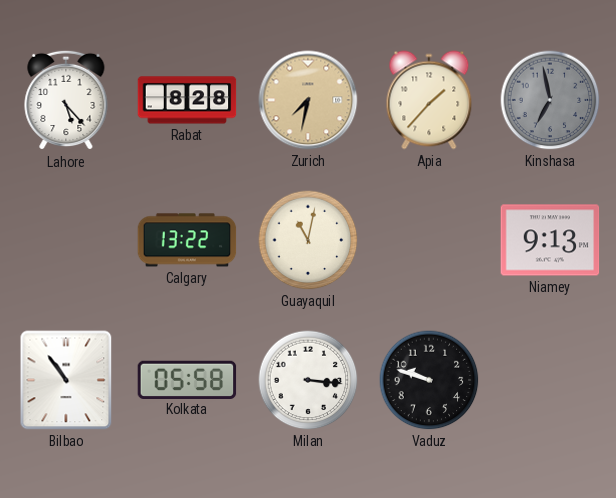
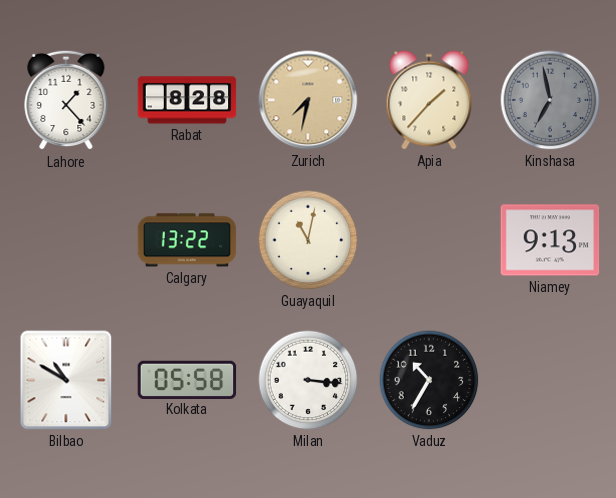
Lahore: 5:23 -> 1:23 (66, 100)
Bilbao: 10:54 -> 10:50 (66, 380)
Vaduz: 9:48 -> 10:35 (429, 380)
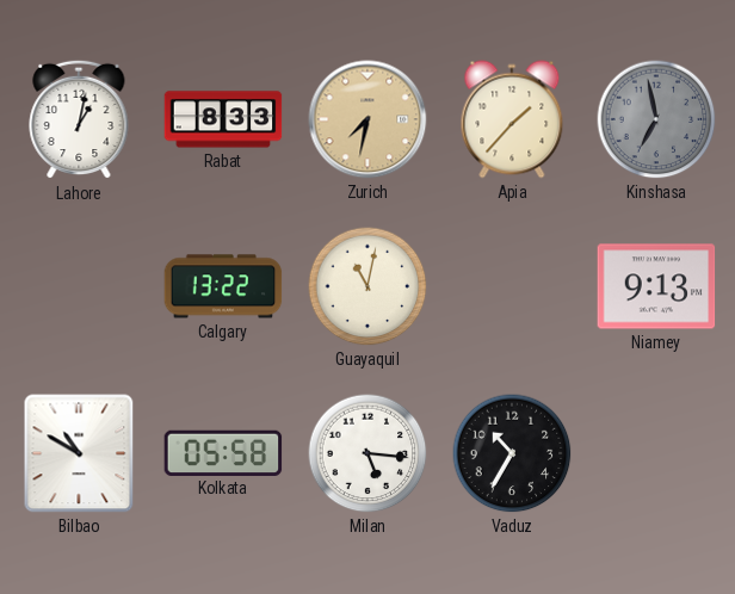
Lahore: 1:23 -> 1:02 (79, 119)
Rabat: 8:28 -> 8:33 (223, 119)
Milan: 3:16 -> 5:16 (367, 453)
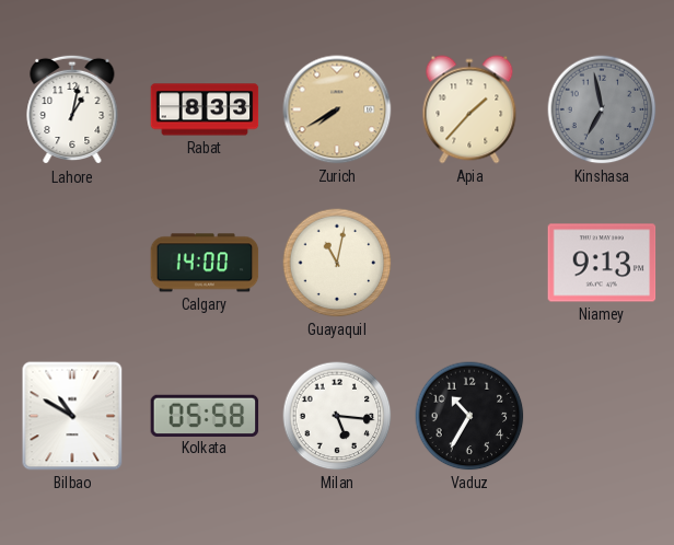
Zurich: 7:32 -> 7:40 (337, 109)
Calgary: 13:22 -> 14:00 (205, 263)
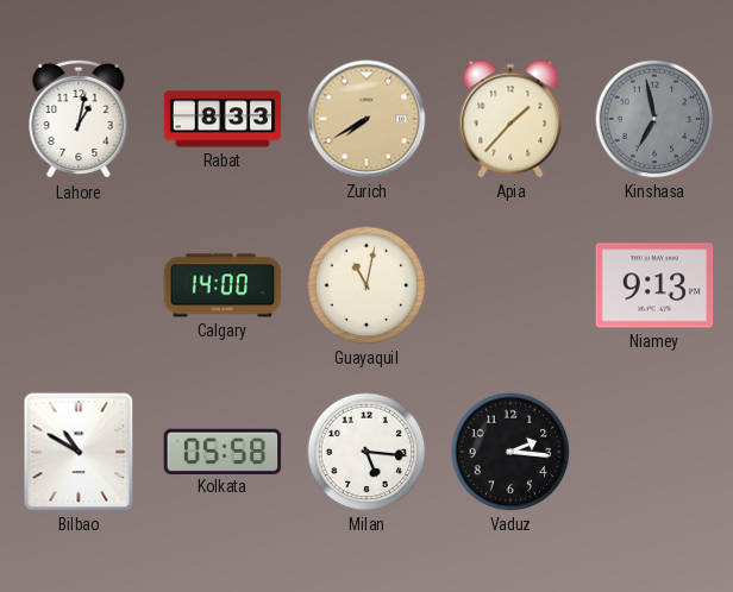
Vaduz: 10:35 -> 2:16 (510, 452)
